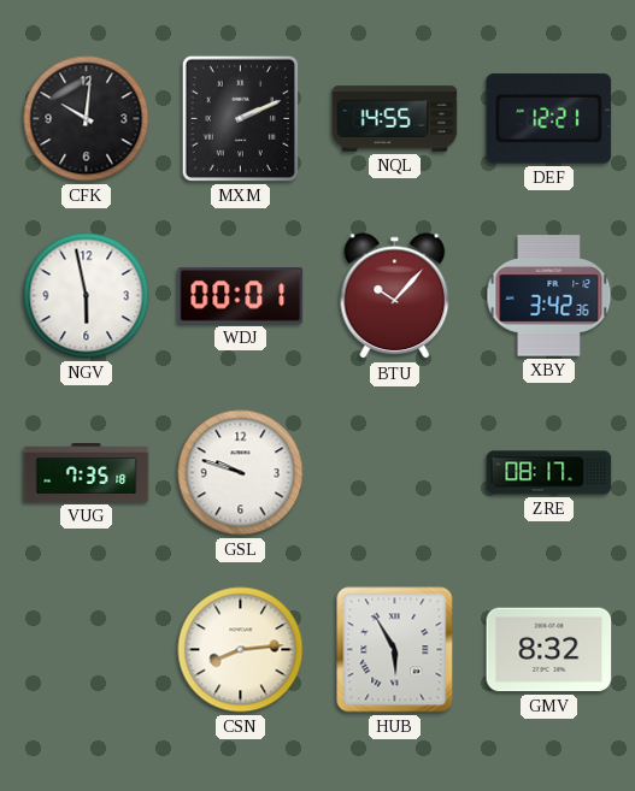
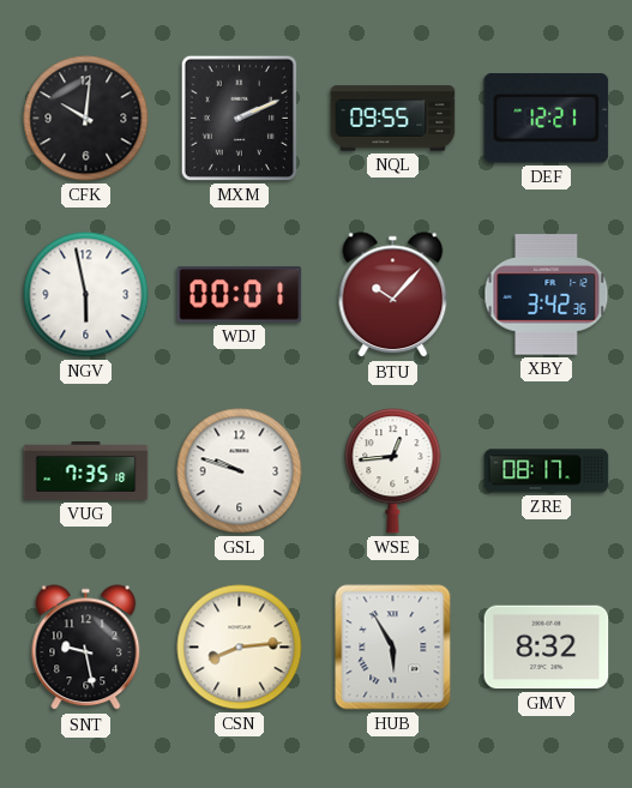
NQL: 14:55 -> 09:55 (393, 119)
WSE: none -> 12:44 (393, 471)
SNT: none -> 9:28 (86, 648)
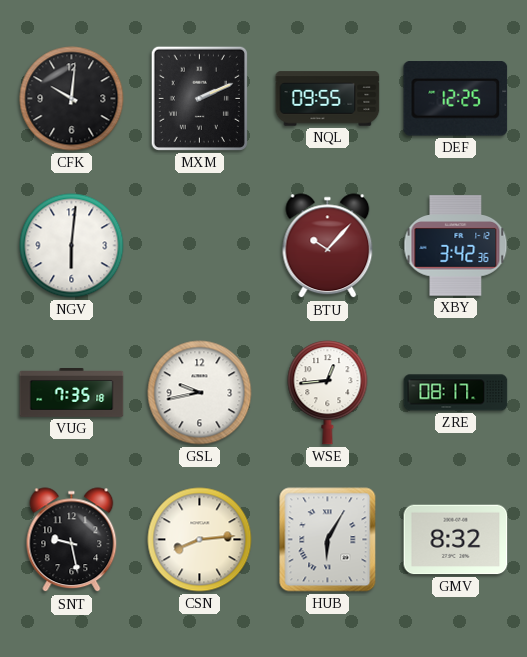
DEF: 12:21 -> 12:25 (456, 99)
NGV: 5:58 -> 6:01 (72, 246)
WDJ: 00:01 -> none (240, 295)
GSL: 9:48 -> 9:43 (200, 393)
HUB: 5:55 -> 6:05 (328, 540)
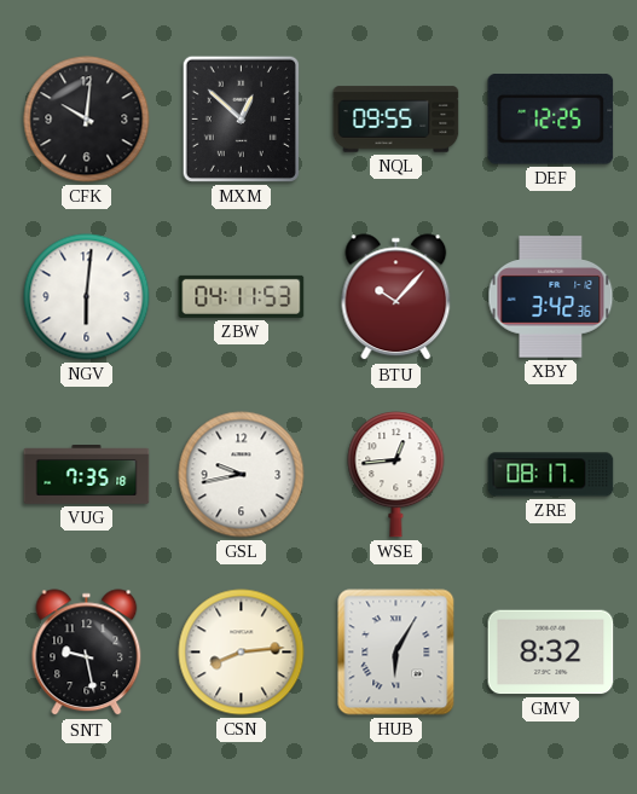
MXM: 2:11 -> 12:52 (241, 118)
ZBW: none -> 04:11 (242, 296)
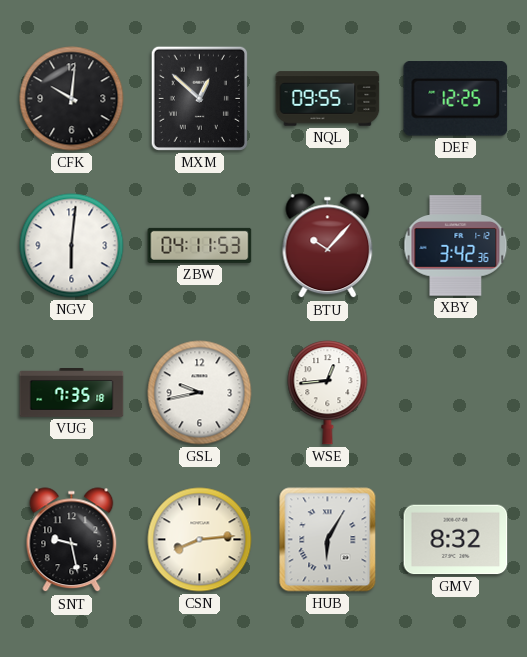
ZRE: 08:17 -> none (551, 475)
